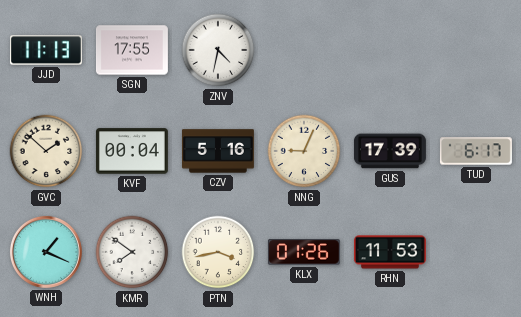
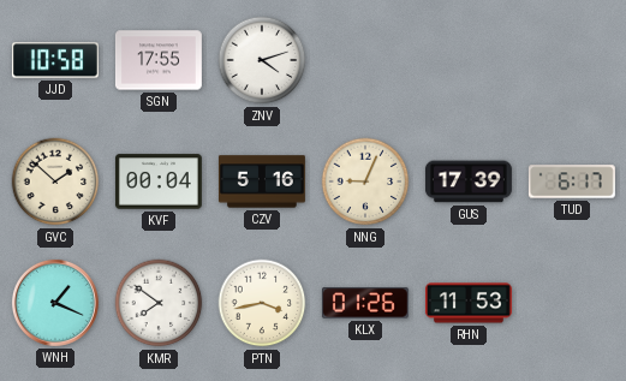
JJD: 11:13 -> 10:58 (55, 60)
ZNV: 4:32 -> 4:12 (262, 60)
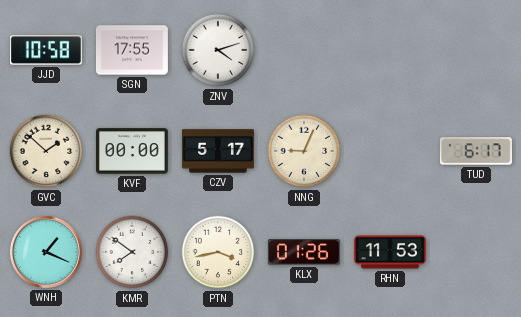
KVF: 00:04 -> 00:00 (132, 151)
CZV: 5:16 -> 5:17 (218, 151)
GUS: 17:39 -> none (469, 181)
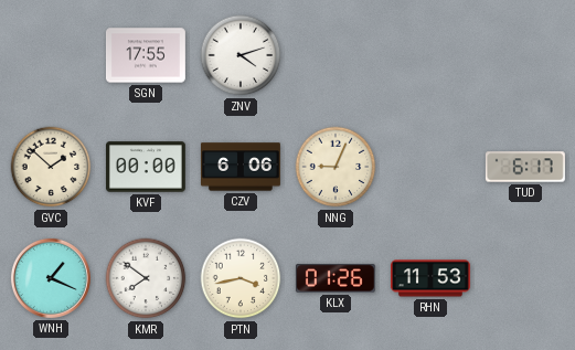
JJD: 10:58 -> none (46, 50)
CZV: 5:17 -> 6:06 (241, 167)
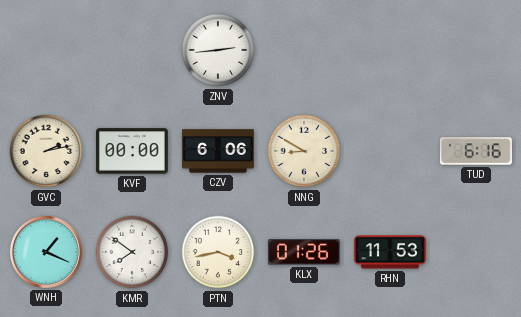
SGN: 17:55 -> none (146, 55)
ZNV: 4:12 -> 2:44 (218, 50)
GVC: 1:52 -> 2:13 (46, 151)
NNG: 9:04 -> 8:50 (304, 151)
TUD: 6:17 -> 6:16 (476, 151)
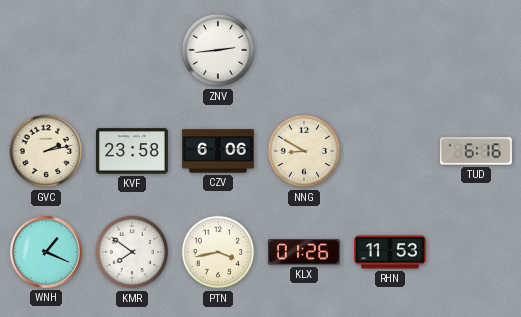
KVF: 00:00 -> 23:58 (132, 151)
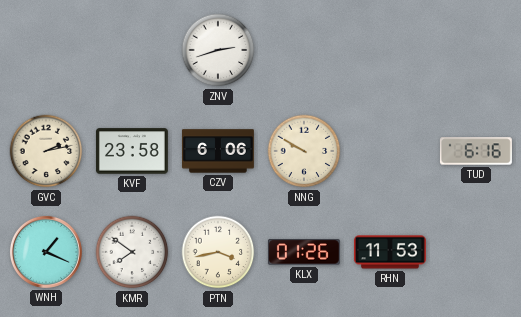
ZNV: 2:44 -> 2:42 (218, 50)
NNG: 8:50 -> 9:50 (304, 151)
